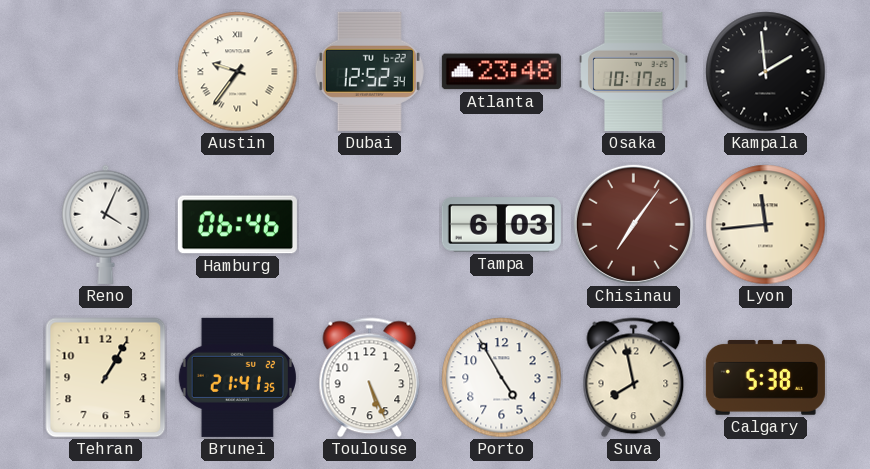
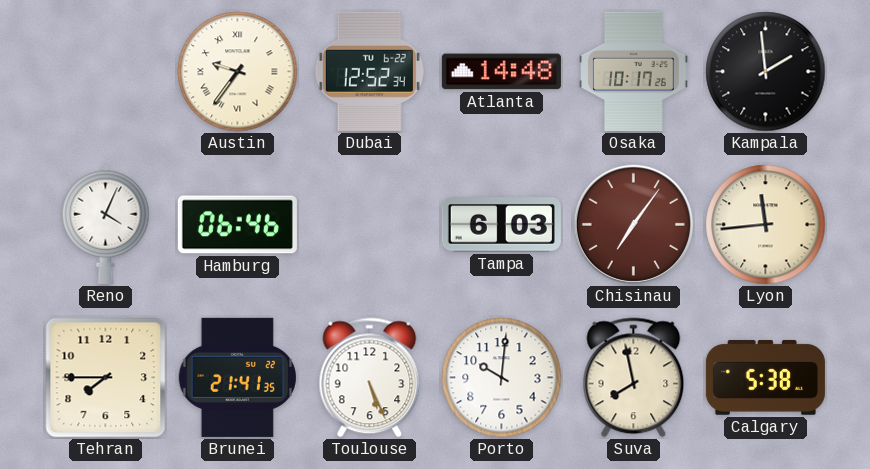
Atlanta: 23:48 -> 14:48 (501, 72)
Tehran: 1:05 -> 7:45 (106, 378)
Porto: 4:55 -> 10:01 (502, 378)
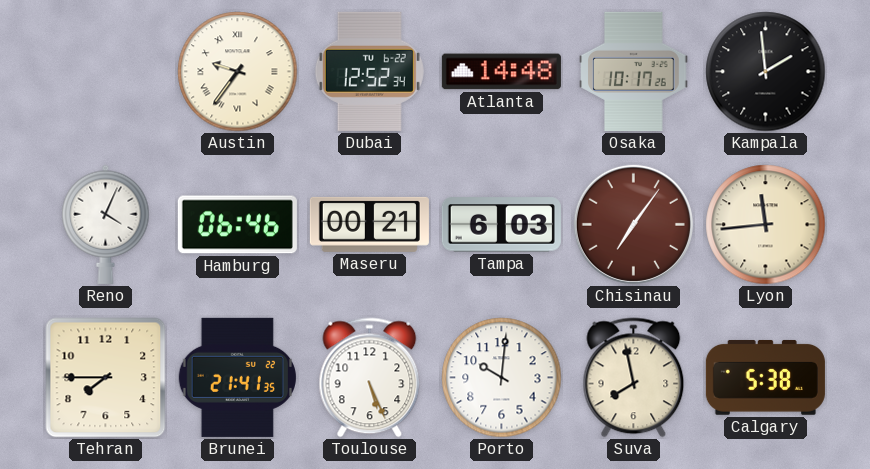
Maseru: none -> 00:21 (369, 224)
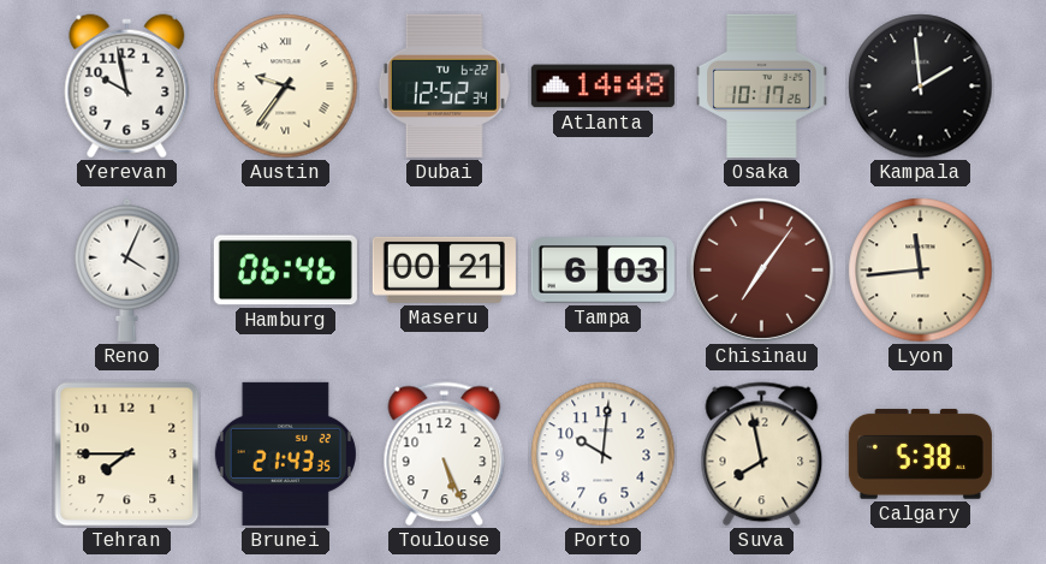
Yerevan: none -> 9:58 (127, 87)
Brunei: 21:41 -> 21:43 (285, 453)
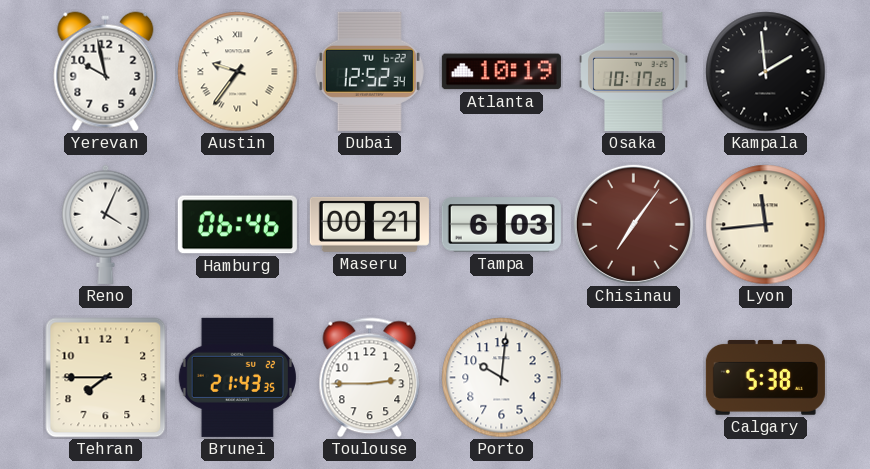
Atlanta: 14:48 -> 10:19 (501, 72)
Toulouse: 5:26 -> 2:45 (370, 378)
Suva: 7:58 -> none (762, 455)
